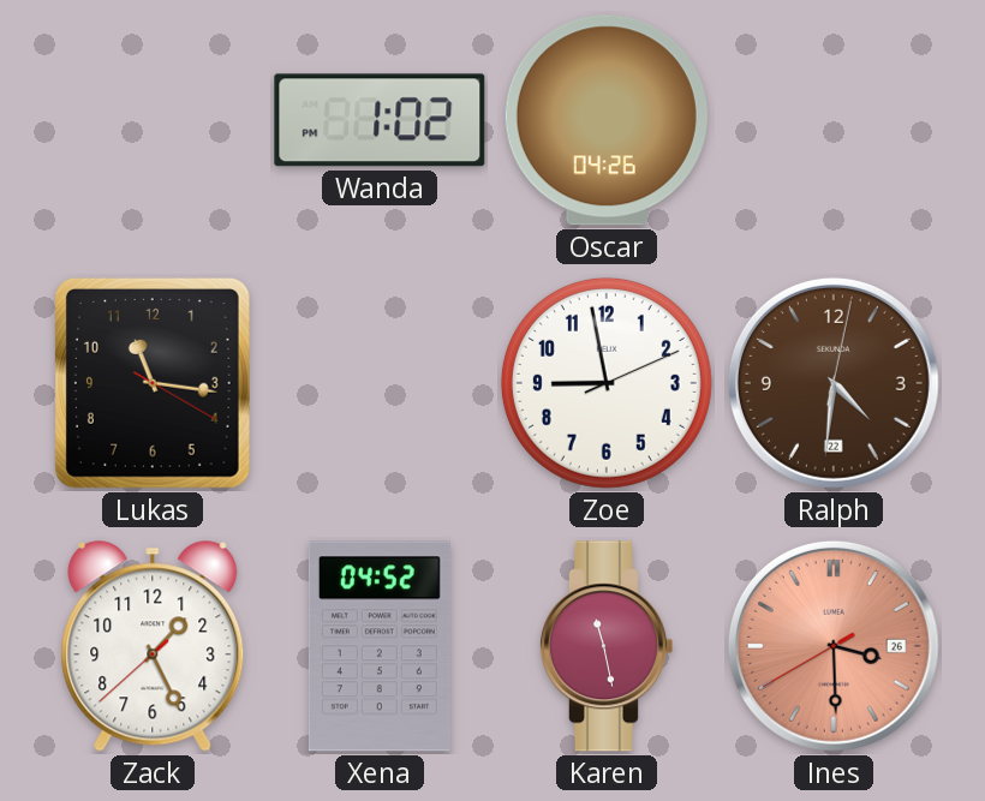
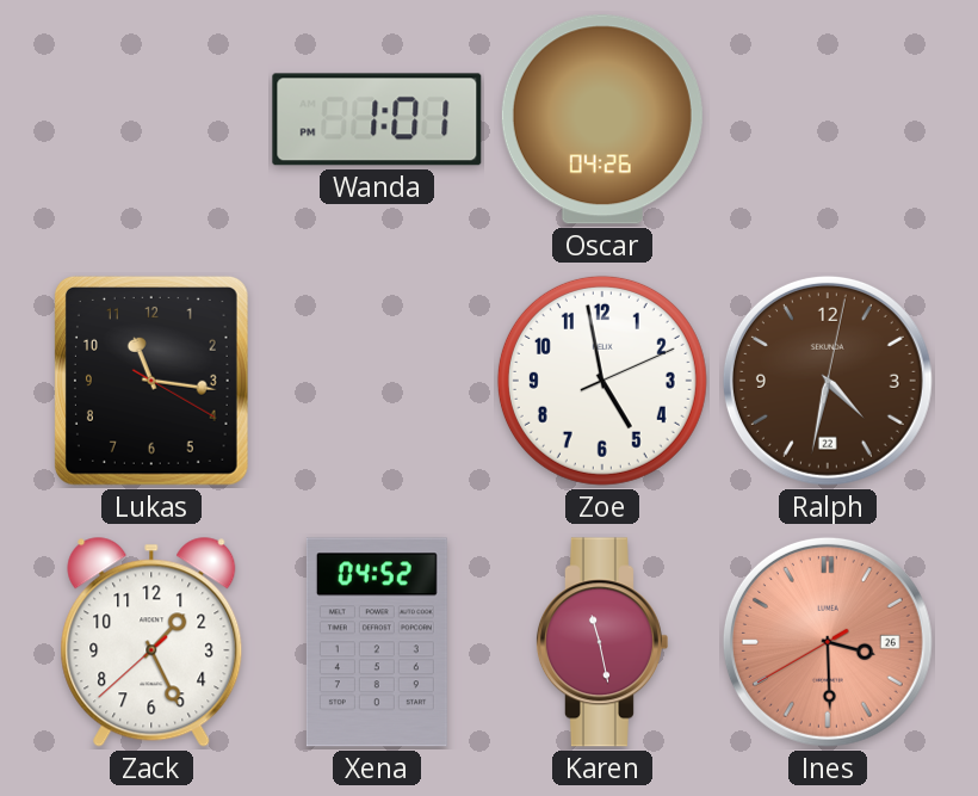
Wanda: 1:02 -> 1:01 (377, 119)
Zoe: 8:58 -> 4:58 (602, 381)
Ralph: 4:31 -> 4:32 (828, 381)
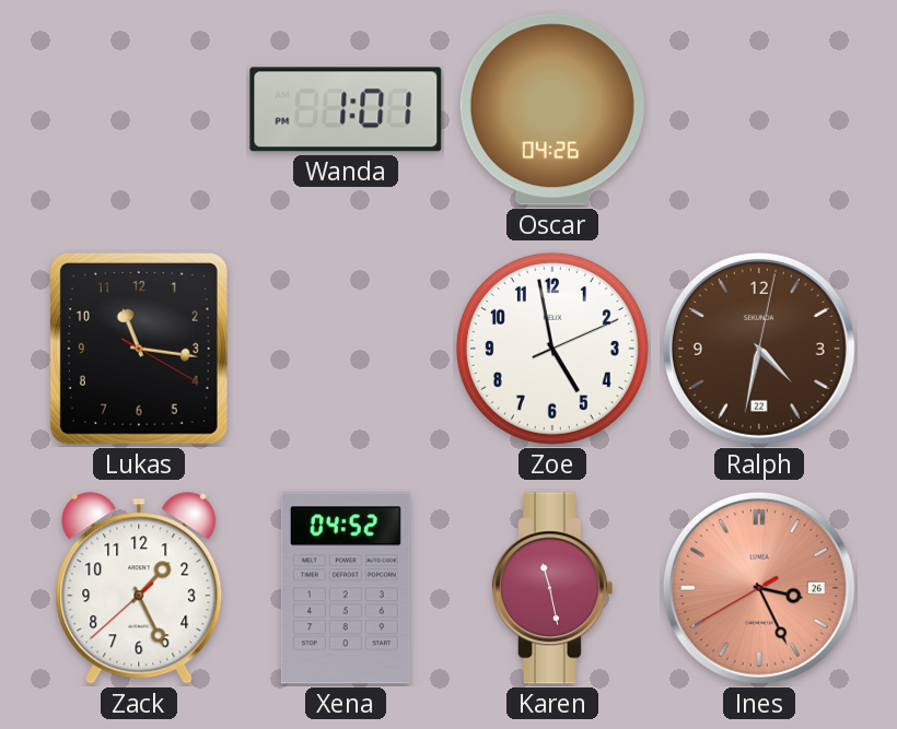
Ines: 3:29 -> 3:25 (759, 588)
